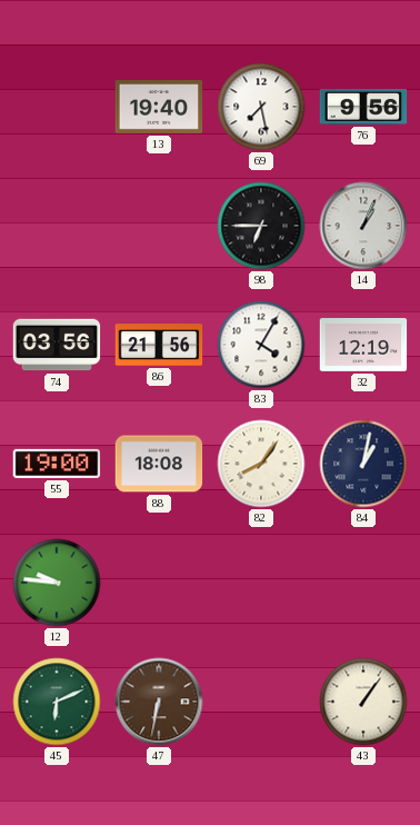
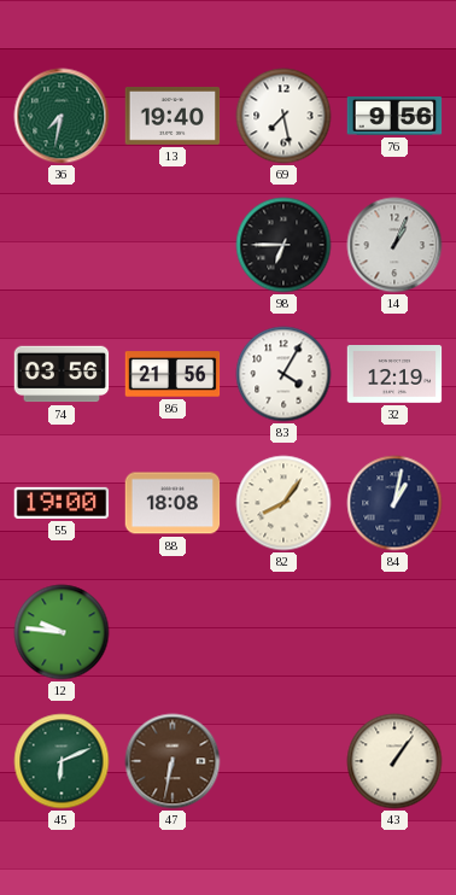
36: none -> 7:32 (62, 116)
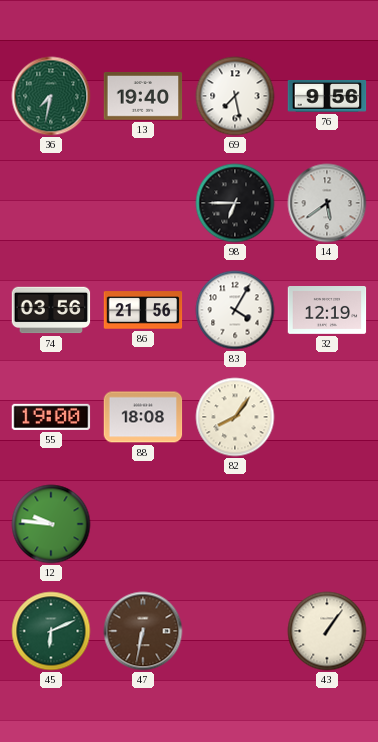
14: 1:04 -> 5:39 (327, 203)
84: 1:02 -> none (394, 503)
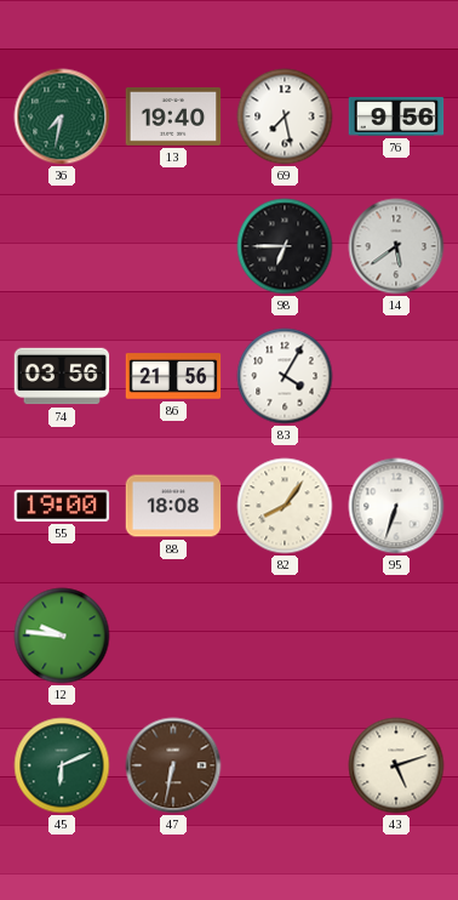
32: 12:19 -> none (327, 311)
95: none -> 6:33 (396, 506)
43: 1:06 -> 5:12 (396, 765)
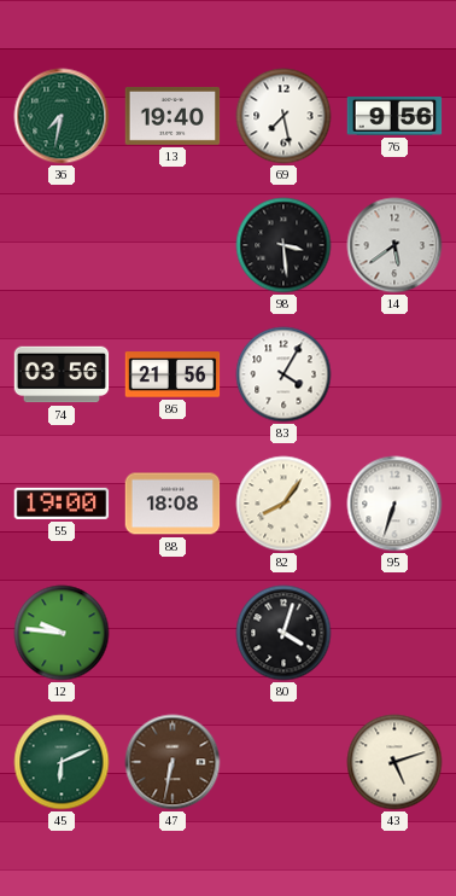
98: 6:45 -> 3:29 (283, 245)
80: none -> 4:03 (283, 633)
